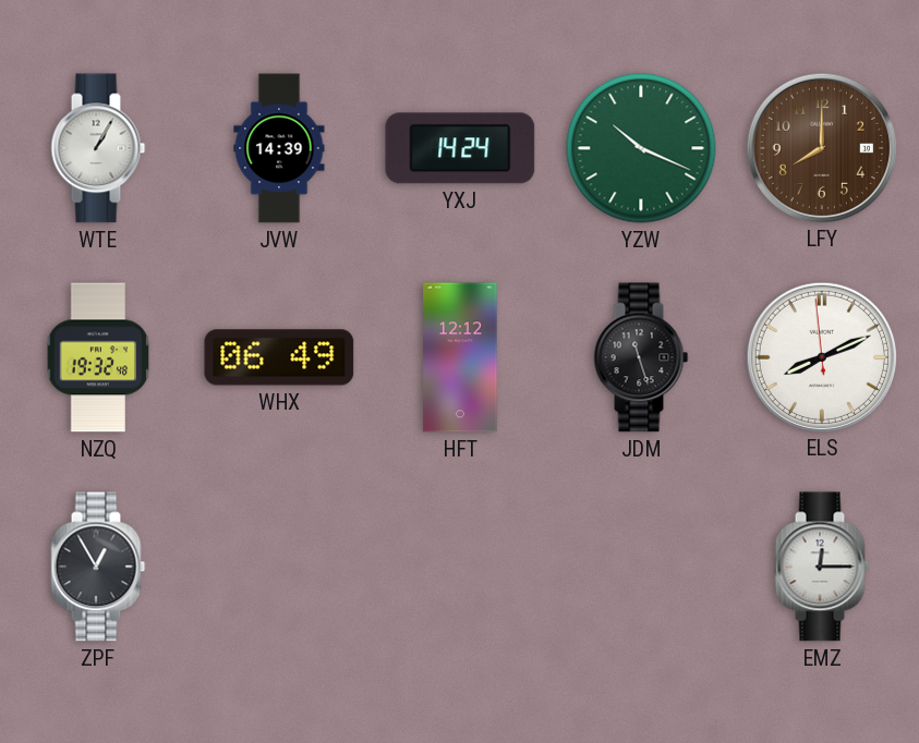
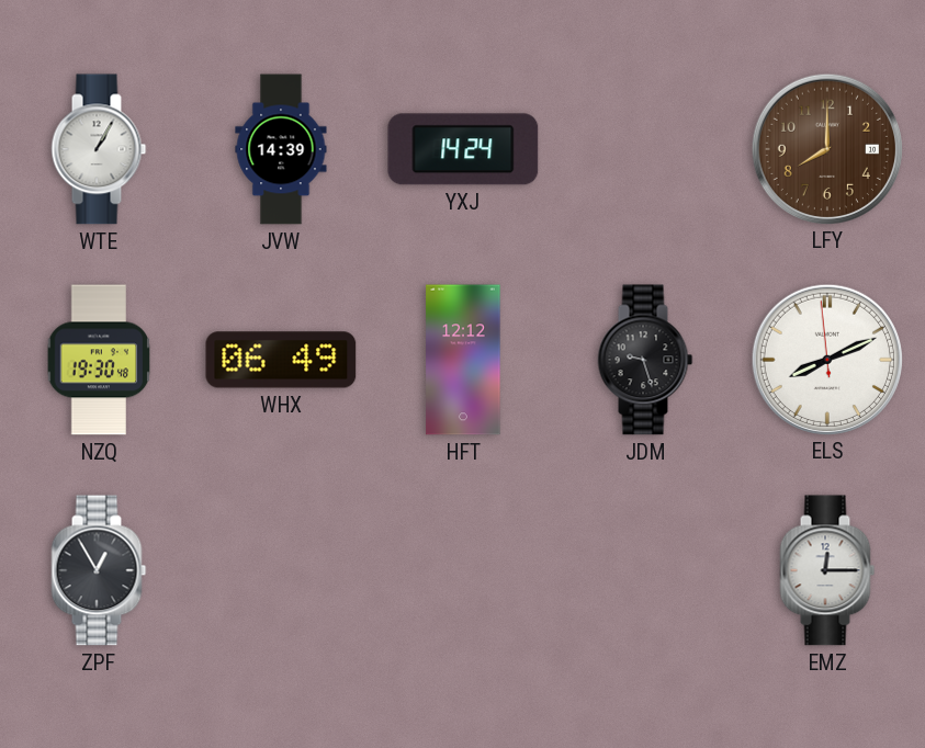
YZW: 10:19 -> none (641, 148)
NZQ: 19:32 -> 19:30 (99, 360)
JDM: 11:27 -> 9:27 (645, 360)
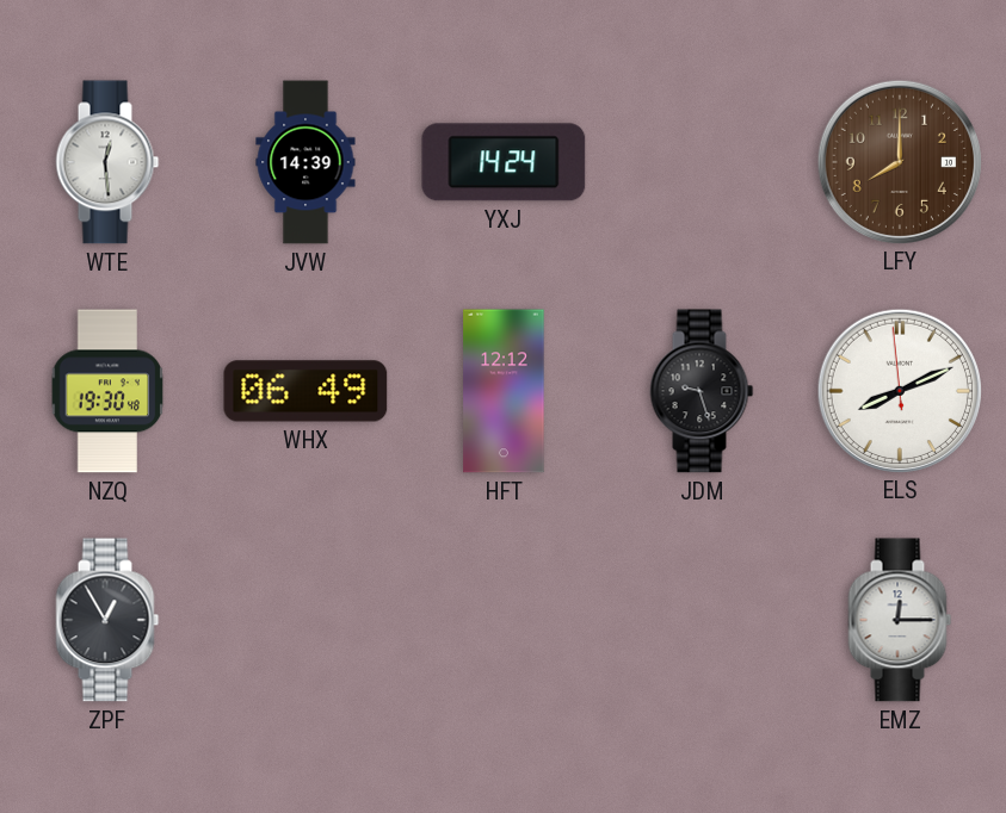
WTE: 1:05 -> 12:29 (107, 162)
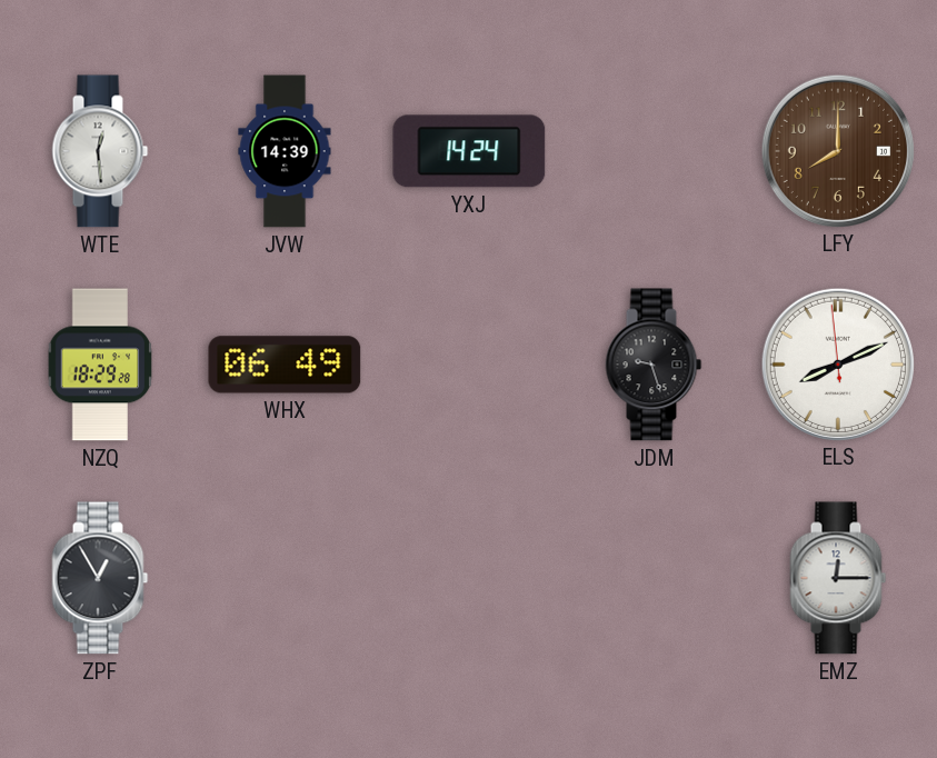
NZQ: 19:30 -> 18:29 (100, 365)
HFT: 12:12 -> none (504, 391)
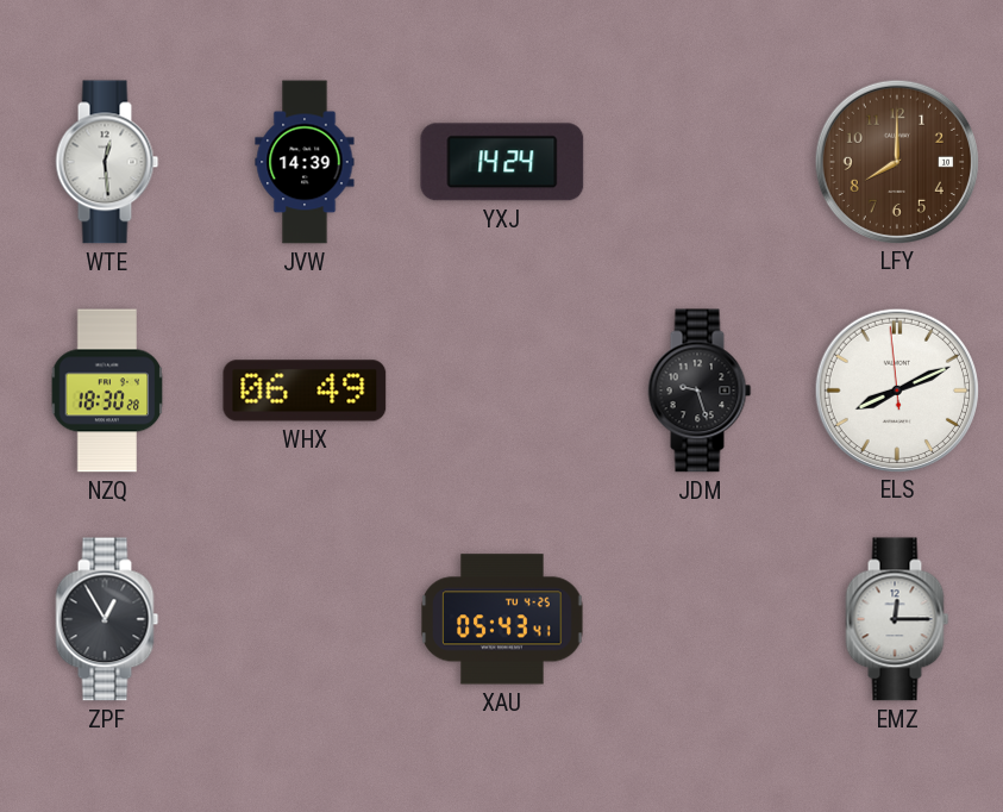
NZQ: 18:29 -> 18:30 (107, 391)
XAU: none -> 05:43 (502, 619)
